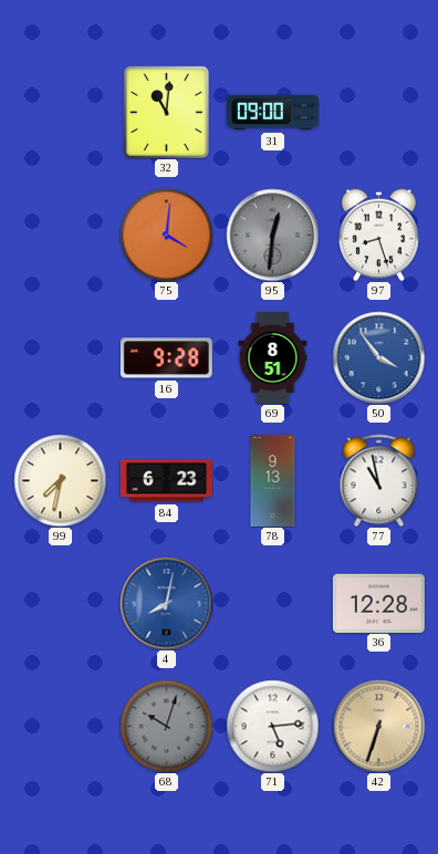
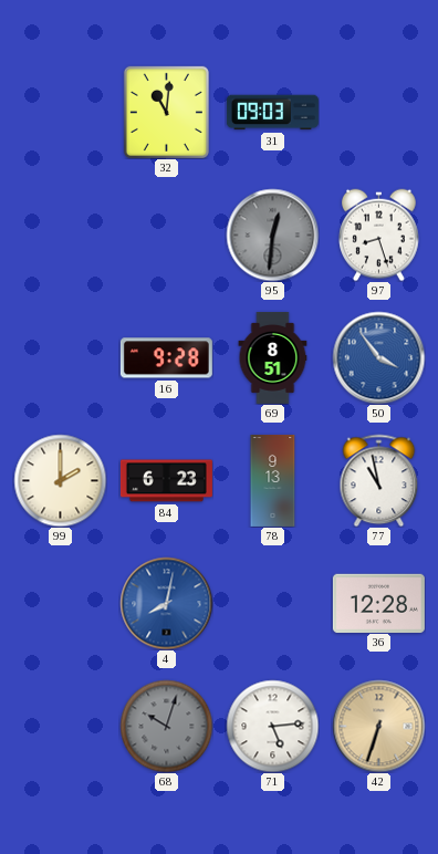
31: 09:00 -> 09:03 (272, 113)
75: 4:01 -> none (166, 235)
99: 7:32 -> 2:00 (60, 480)
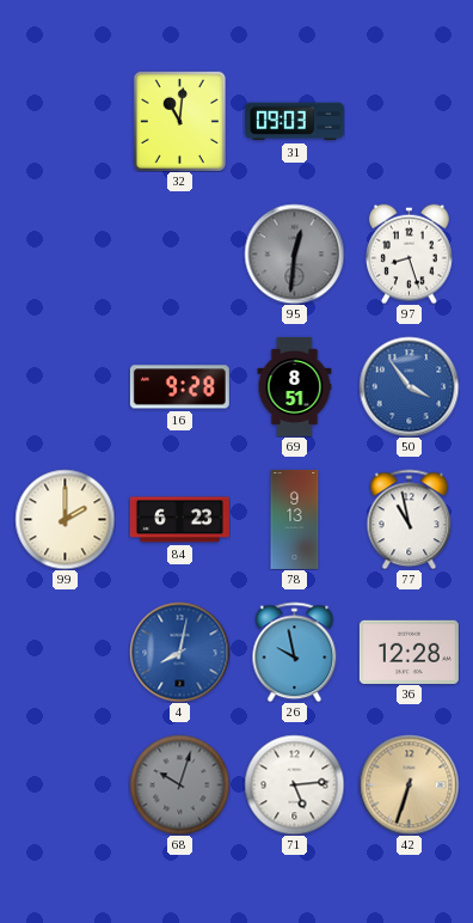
26: none -> 9:58 (295, 652)
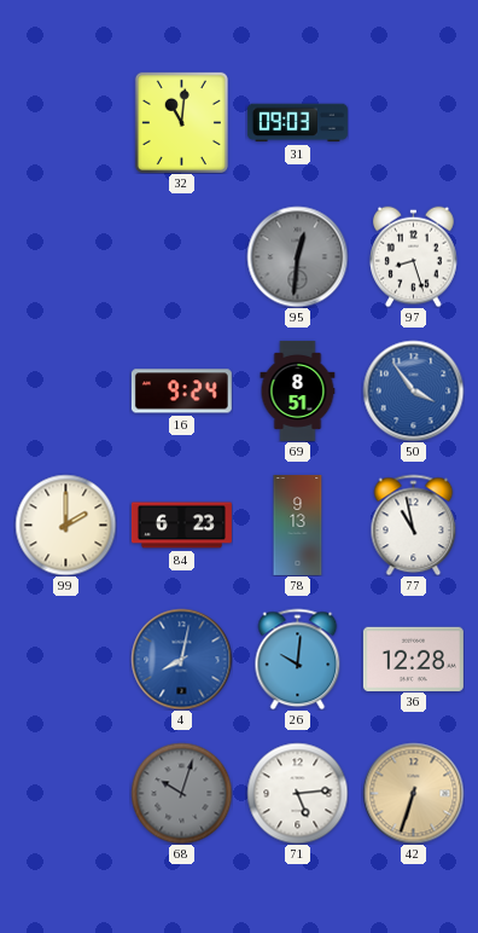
16: 9:28 -> 9:24 (181, 392)
26: 9:58 -> 10:01 (298, 659)
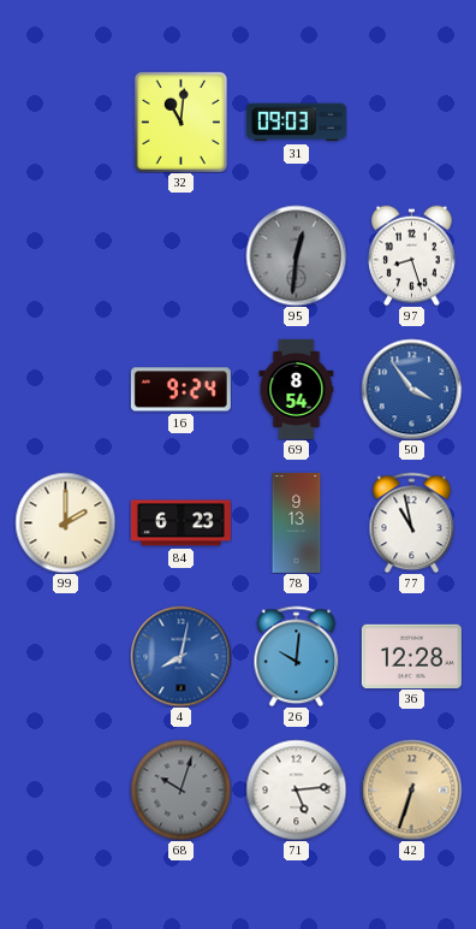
69: 8:51 -> 8:54 (297, 389)
